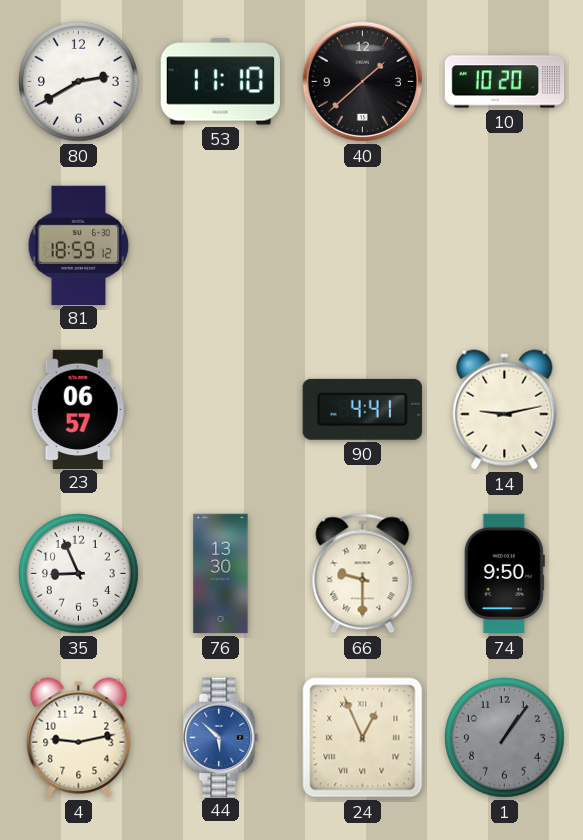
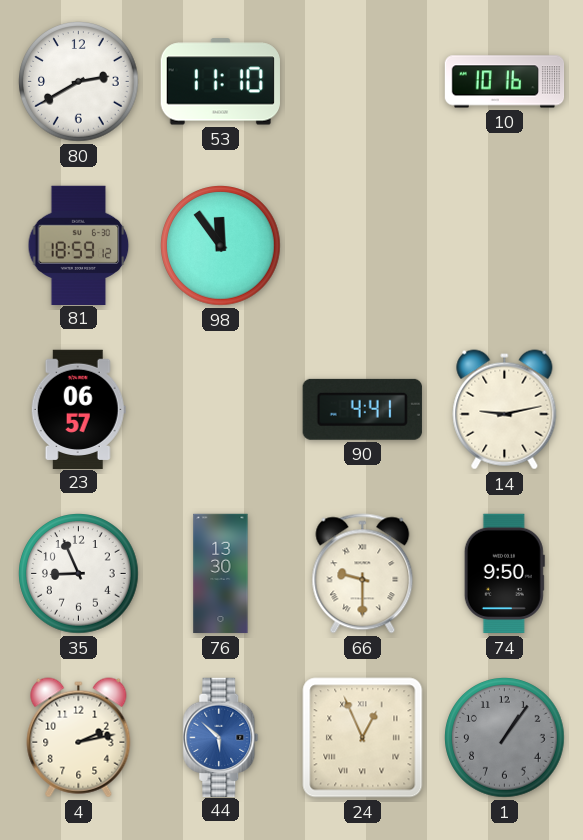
40: 1:38 -> none (363, 82)
10: 10:20 -> 10:16 (505, 82)
98: none -> 11:54 (221, 246)
4: 9:13 -> 2:13 (79, 738)
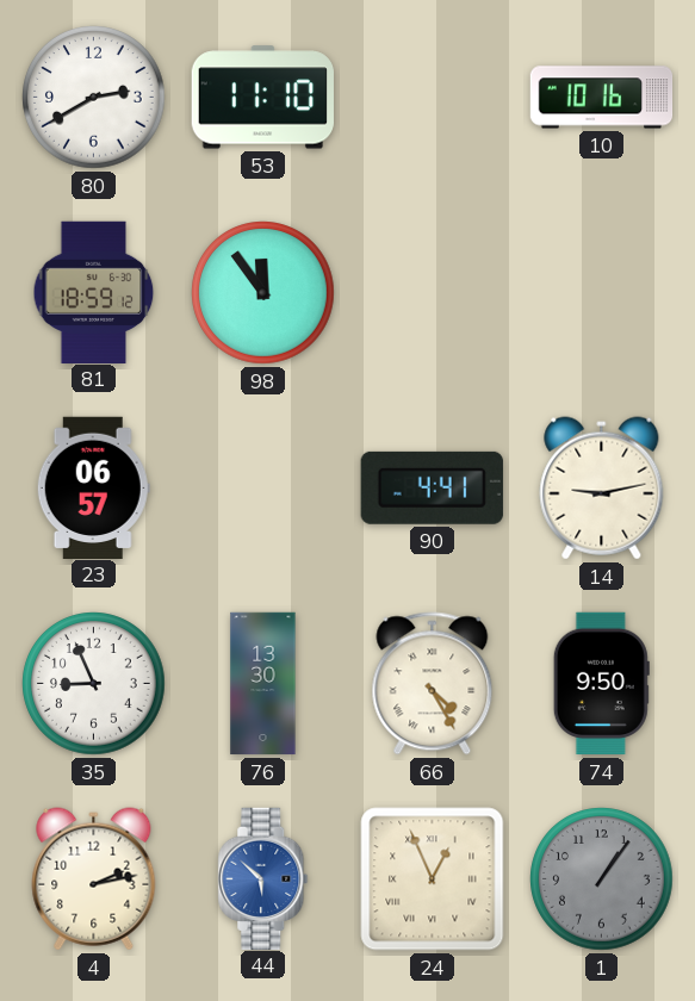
66: 9:30 -> 4:25 (433, 684)
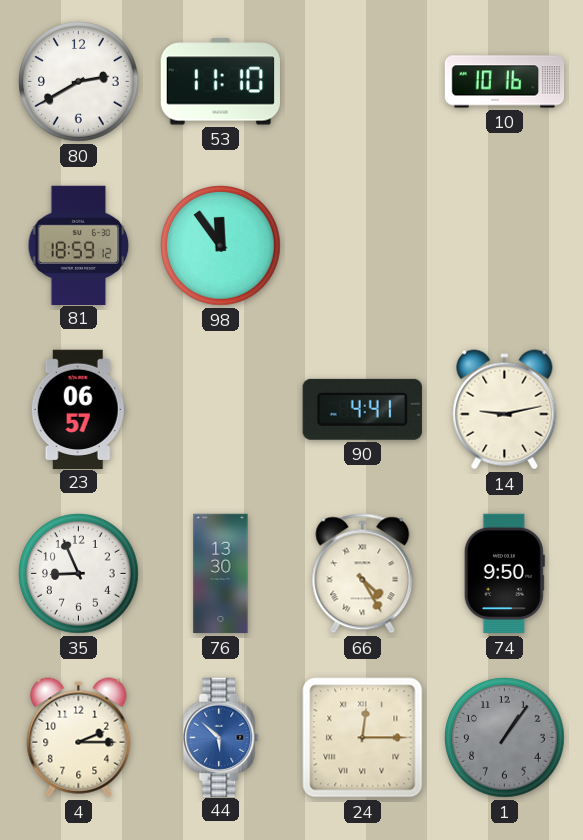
4: 2:13 -> 2:15 (79, 738)
24: 12:56 -> 12:15 (363, 738)
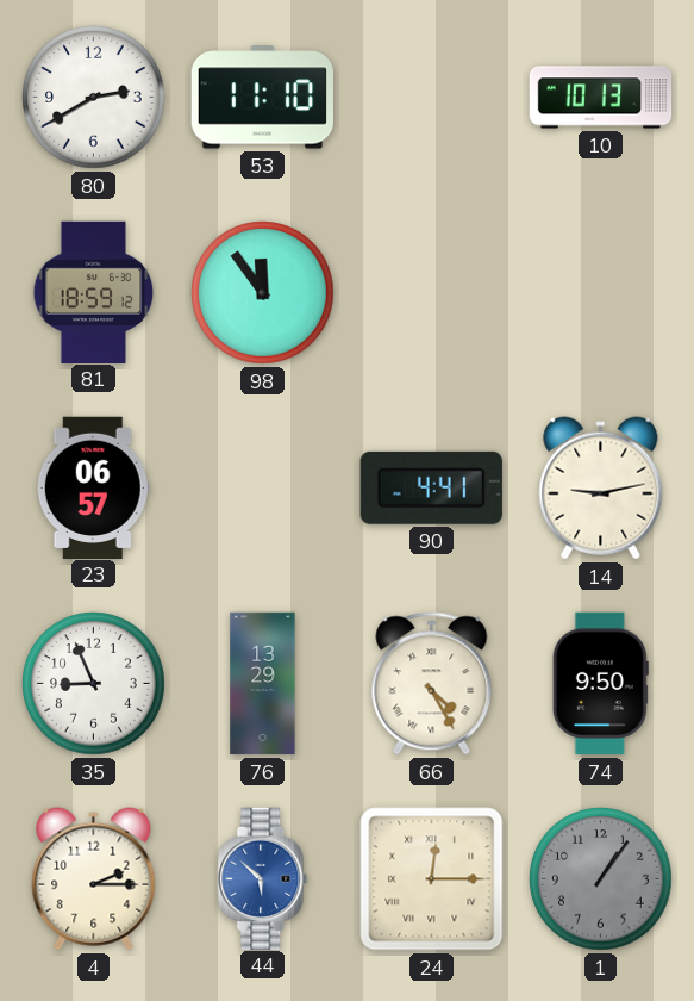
10: 10:16 -> 10:13 (601, 98)
76: 13:30 -> 13:29 (263, 684)
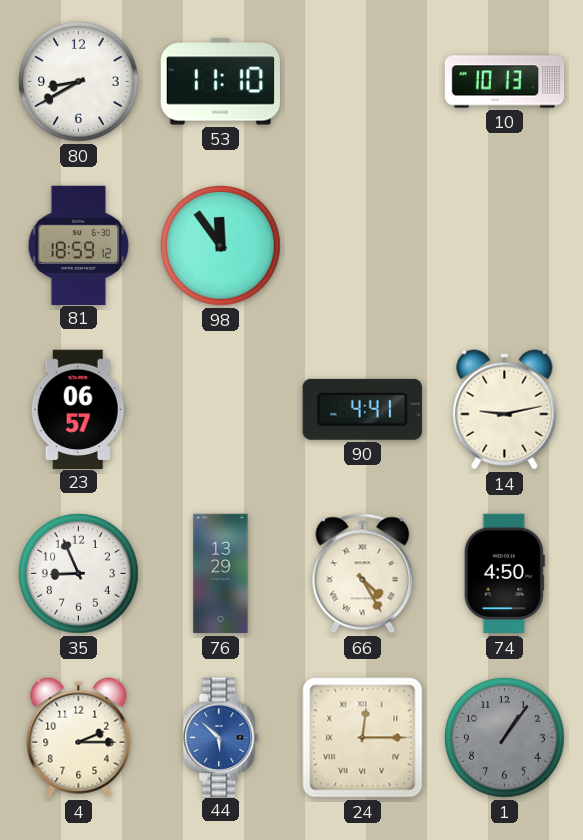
80: 2:40 -> 8:40 (79, 82)
74: 9:50 -> 4:50 (504, 574)
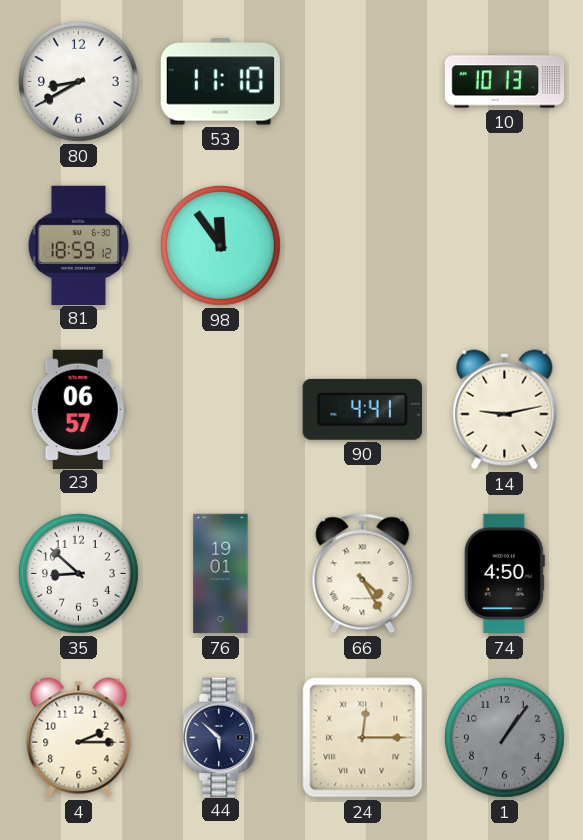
35: 8:56 -> 8:52 (79, 574)
76: 13:29 -> 19:01 (221, 574)
44 dial: blue -> navy (221, 737)
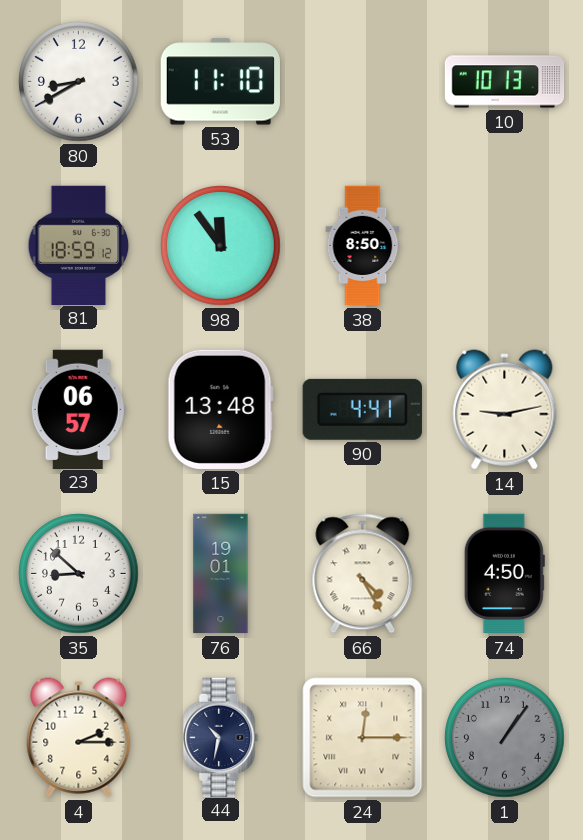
38: none -> 8:50 (363, 246)
15: none -> 13:48 (220, 409)
44: 5:52 -> 10:32 (221, 737)
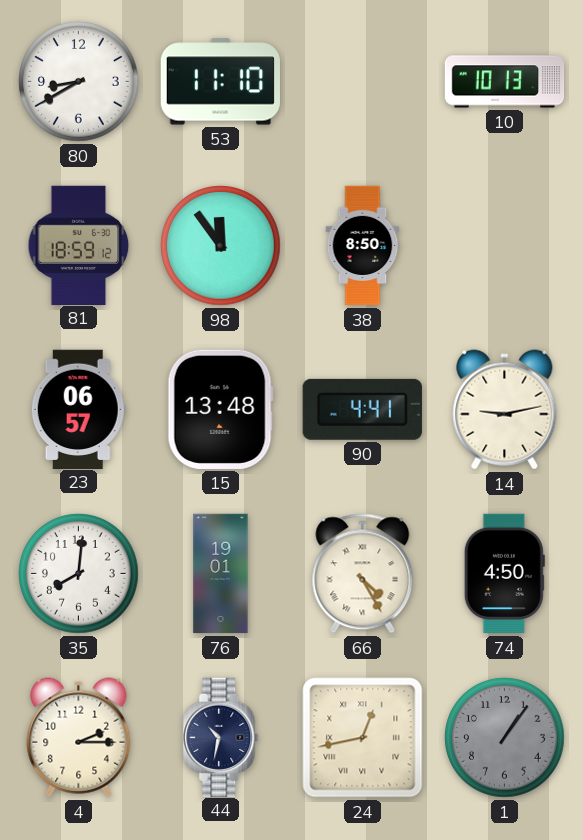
35: 8:52 -> 8:01 (79, 574)
24: 12:15 -> 12:43 (363, 738)
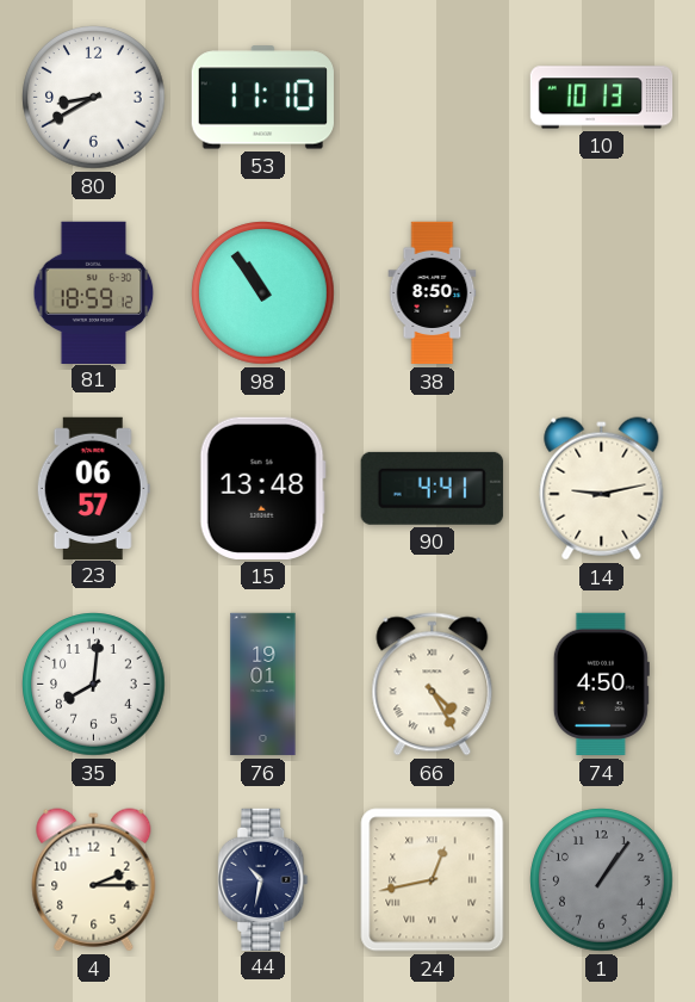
98: 11:54 -> 10:54 (263, 293)
